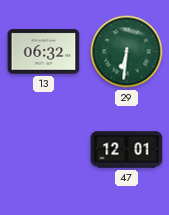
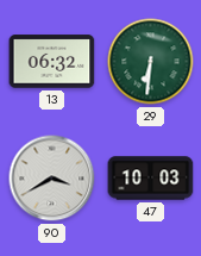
90: none -> 3:40 (52, 179)
47: 12:01 -> 10:03 (151, 179)
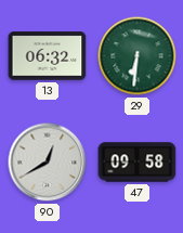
90: 3:40 -> 12:40 (48, 163)
47: 10:03 -> 09:58 (138, 163)
